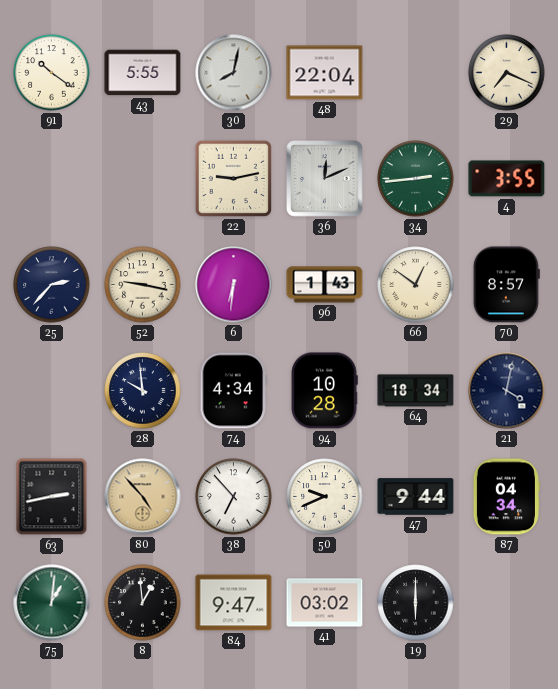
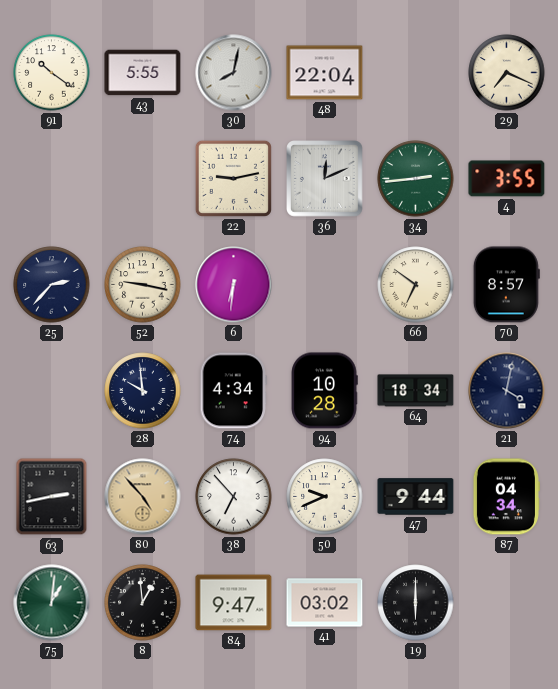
96: 1:43 -> none (325, 285)
66: 12:51 -> 6:51 (416, 285)
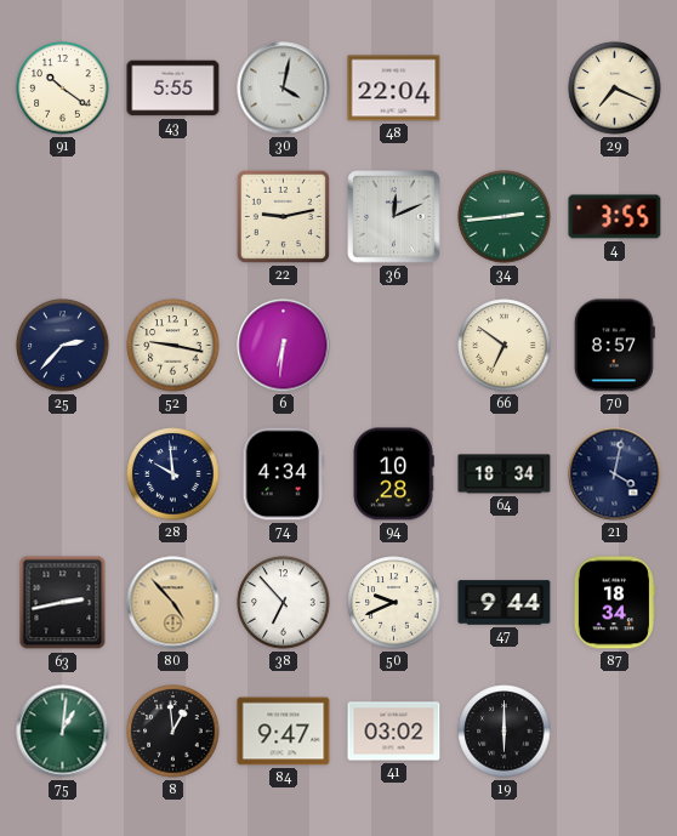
30: 8:02 -> 4:02 (284, 89)
87: 04:34 -> 18:34 (614, 603)
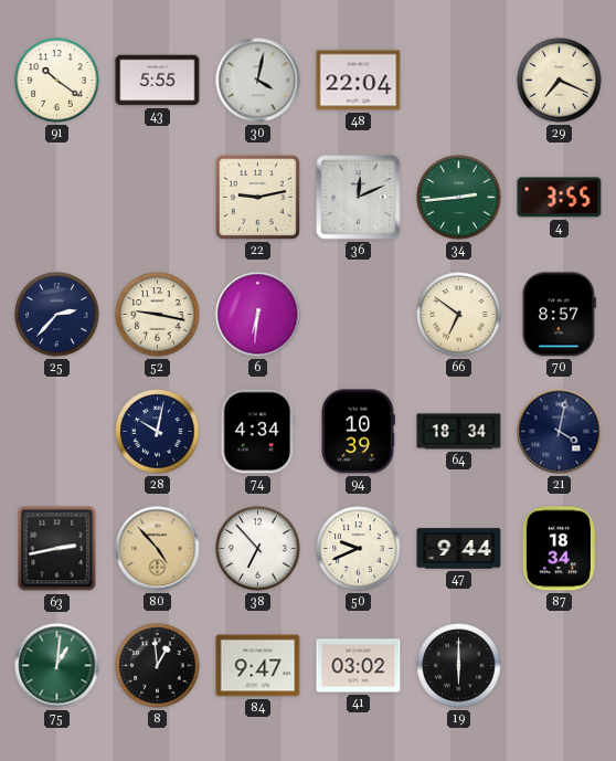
28: 9:59 -> 10:02 (158, 432)
94: 10:28 -> 10:39 (358, 432)
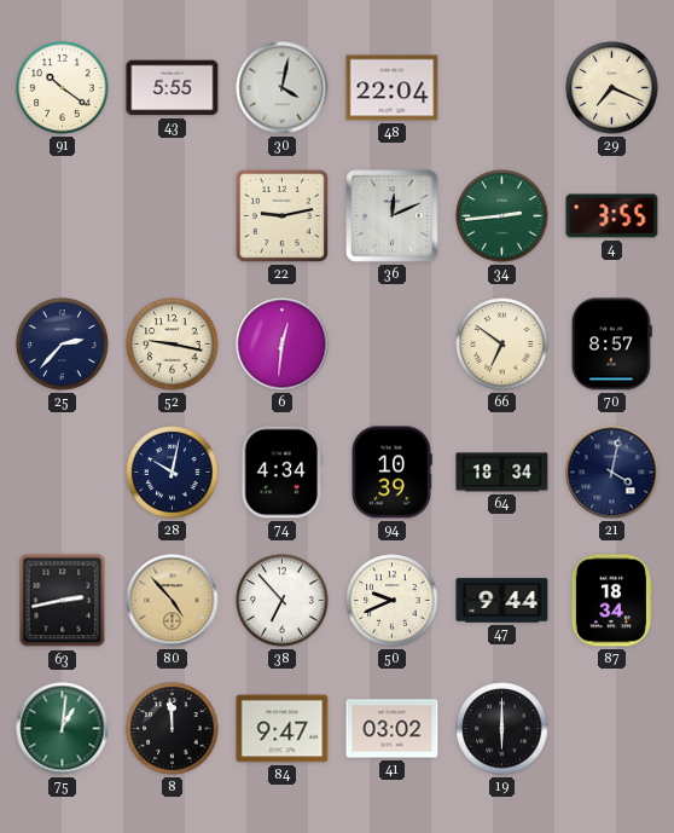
6: 6:31 -> 12:31 (283, 345)
8: 12:59 -> 11:59 (173, 729)
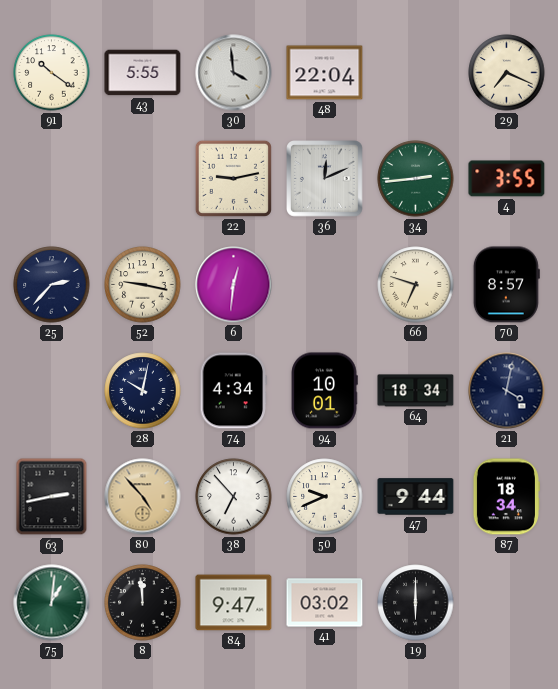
30: 4:02 -> 3:59 (234, 73)
66: 6:51 -> 6:48 (416, 285)
94: 10:39 -> 10:01 (324, 391)
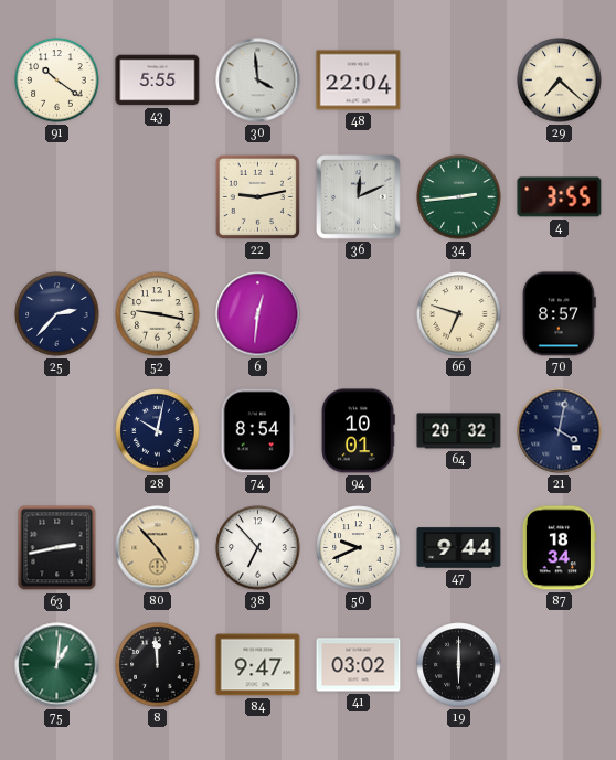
29: 7:19 -> 7:22 (560, 81)
74: 4:34 -> 8:54 (258, 431)
64: 18:34 -> 20:32 (459, 431)
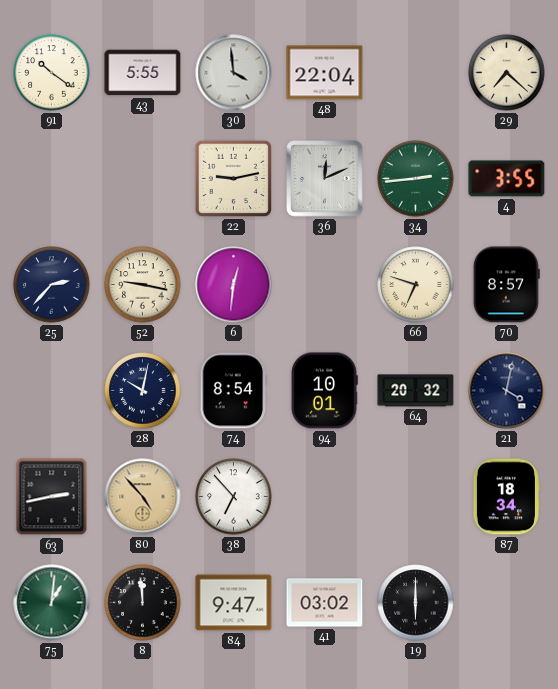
50: 9:41 -> none (359, 548)
47: 9:44 -> none (459, 548)
